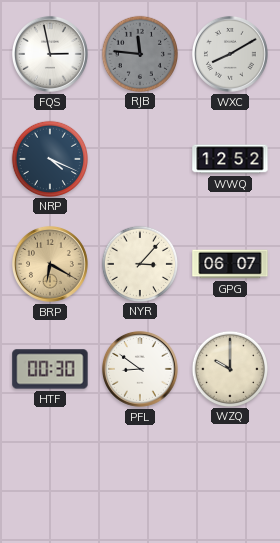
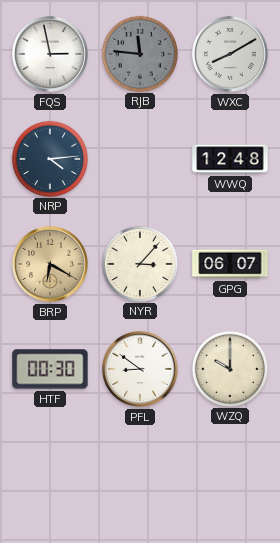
NRP: 4:19 -> 4:14 (49, 158)
WWQ: 12:52 -> 12:48 (230, 159)
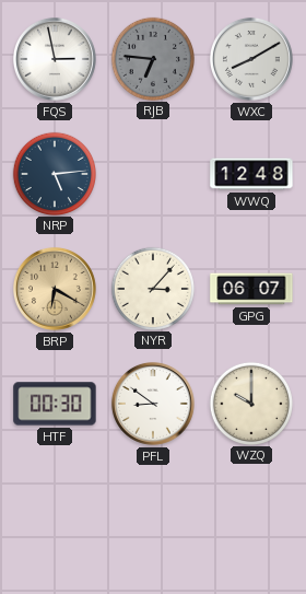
RJB: 11:46 -> 6:46 (152, 58)
NRP: 4:14 -> 5:14 (54, 173)
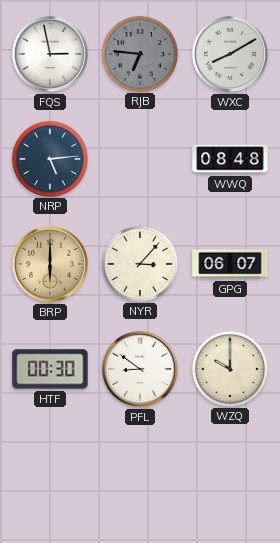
WWQ: 12:48 -> 08:48 (230, 159)
BRP: 6:20 -> 6:00 (50, 264)
